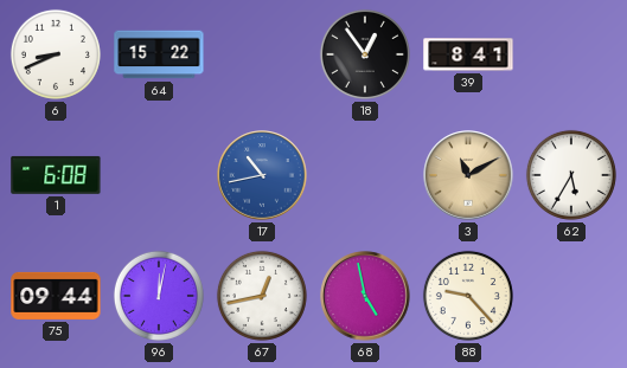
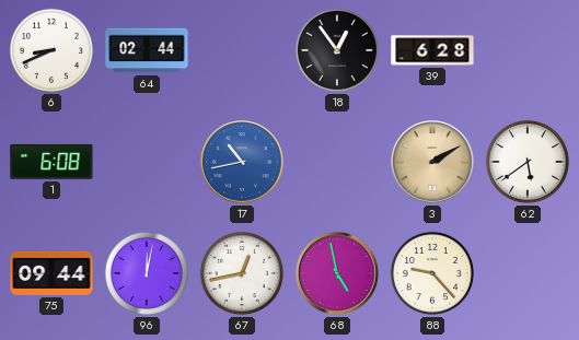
64: 15:22 -> 02:44 (147, 50)
39: 8:41 -> 6:28 (432, 50)
3: 11:10 -> 2:10 (432, 162)
62: 5:35 -> 5:39 (528, 162)
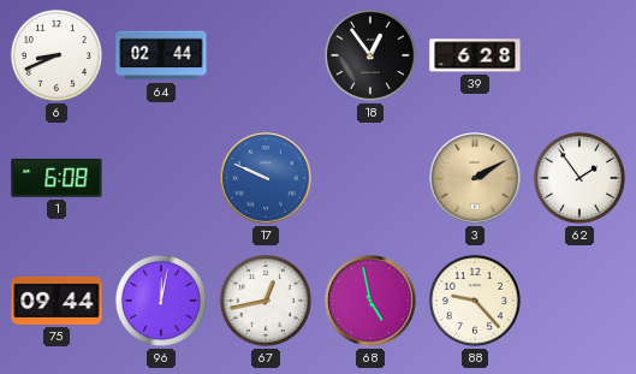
17: 10:43 -> 9:49 (266, 178)
62: 5:39 -> 1:54 (579, 178)
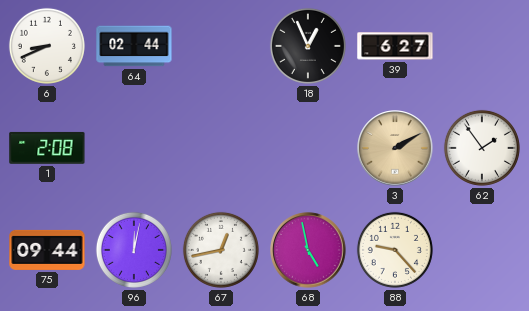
18: 12:54 -> 12:56 (308, 46)
39: 6:28 -> 6:27 (395, 46)
1: 6:08 -> 2:08 (47, 148)
17: 9:49 -> none (266, 178)
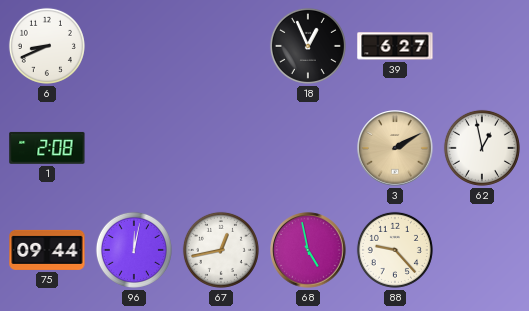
64: 02:44 -> none (134, 46)
62: 1:54 -> 12:58 (482, 148)
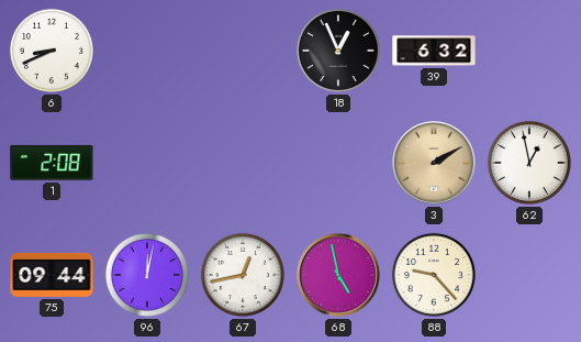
39: 6:27 -> 6:32 (434, 51)
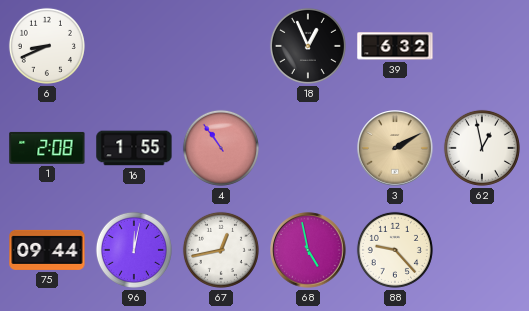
16: none -> 1:55 (134, 148)
4: none -> 10:54 (221, 148)
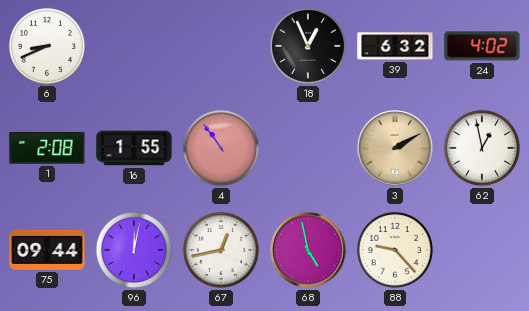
24: none -> 4:02 (482, 46)
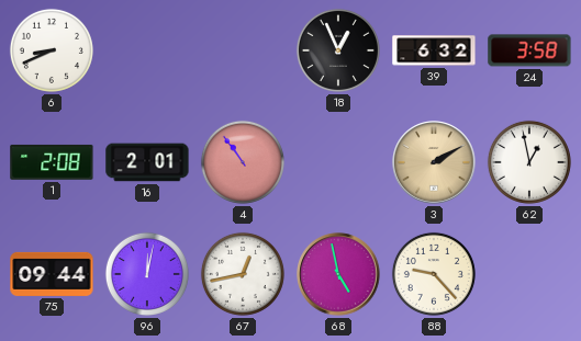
24: 4:02 -> 3:58 (529, 50)
16: 1:55 -> 2:01 (147, 162)
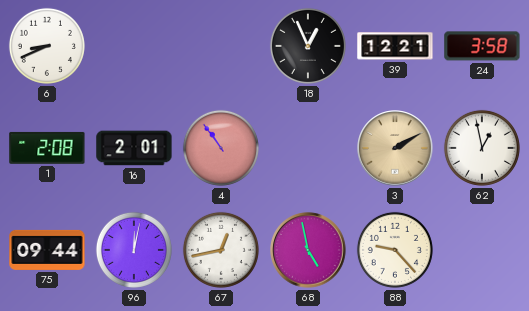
39: 6:32 -> 12:21 (395, 46)
